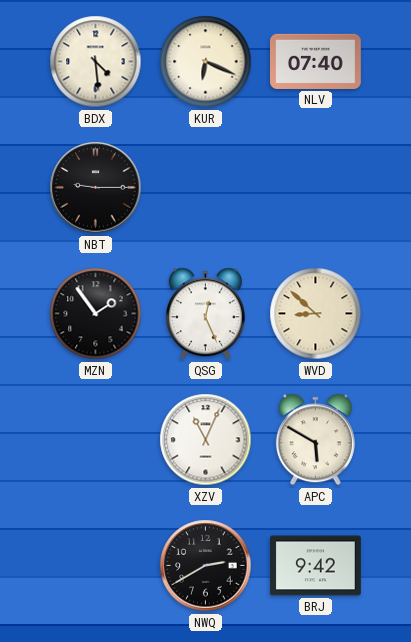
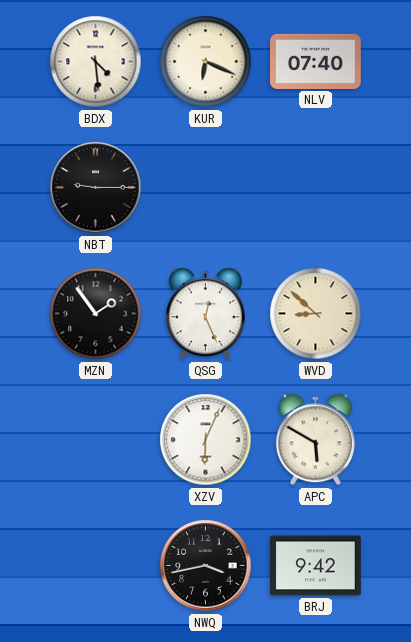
XZV: 11:04 -> 6:04 (206, 440)
NWQ: 2:40 -> 3:43 (206, 566)
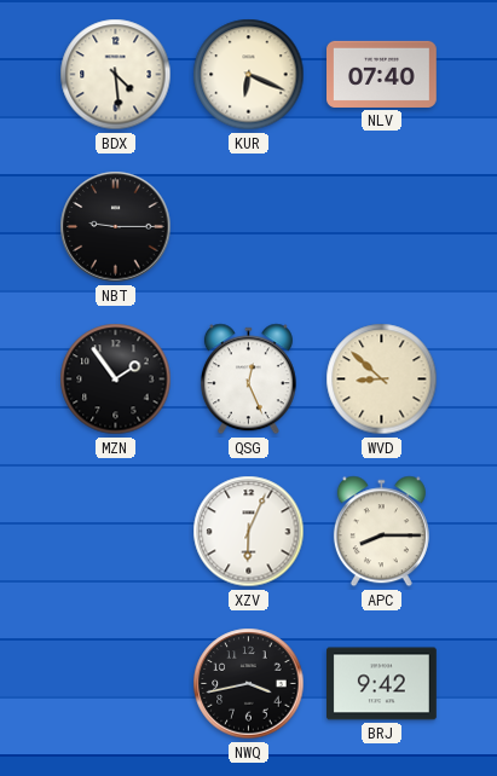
APC: 5:50 -> 8:15 (381, 532)
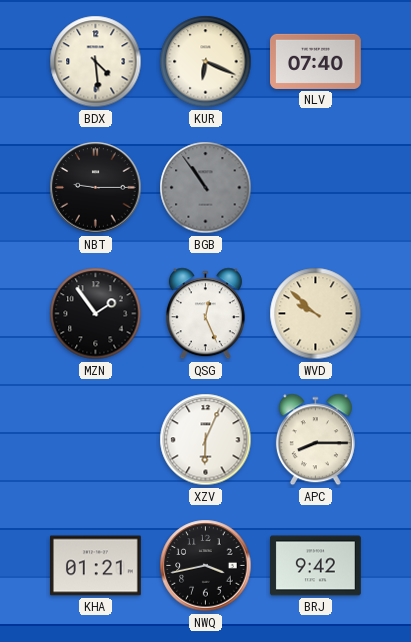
BGB: none -> 10:54 (206, 188)
WVD: 8:52 -> 9:52 (316, 314)
KHA: none -> 01:21 (96, 566)
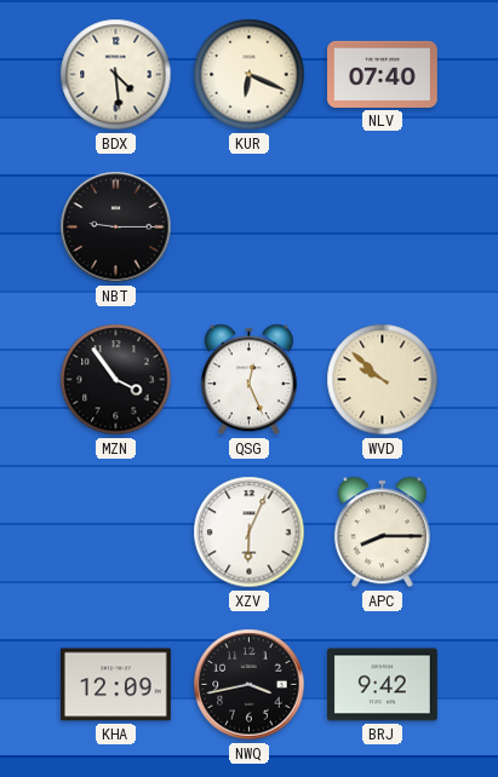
BGB: 10:54 -> none (206, 188)
MZN: 1:54 -> 3:54 (116, 380)
KHA: 01:21 -> 12:09 (116, 685)
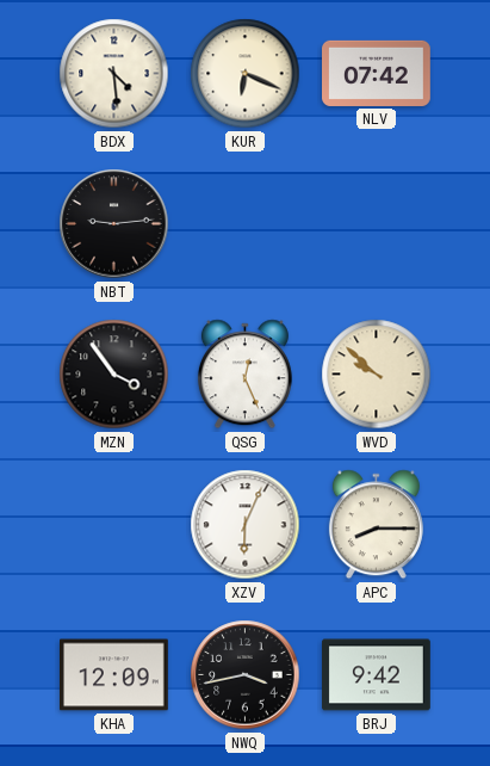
NLV: 07:40 -> 07:42 (377, 73)
NBT: 9:15 -> 9:14 (114, 224)
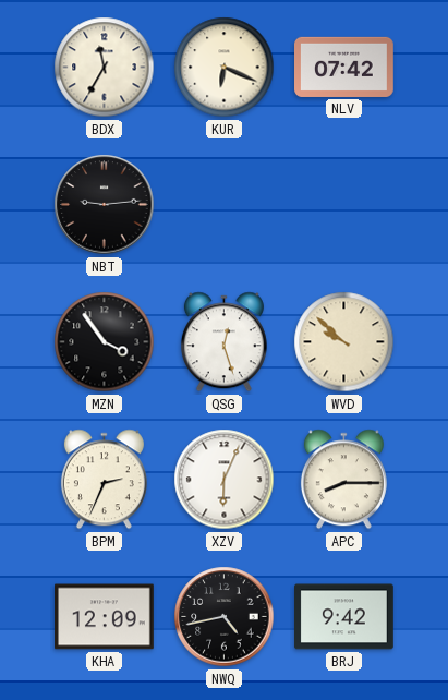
BDX: 4:29 -> 11:35 (105, 68)
QSG: 12:26 -> 12:27 (223, 342)
BPM: none -> 2:34 (104, 480)
NWQ: 3:43 -> 4:43 (225, 617)
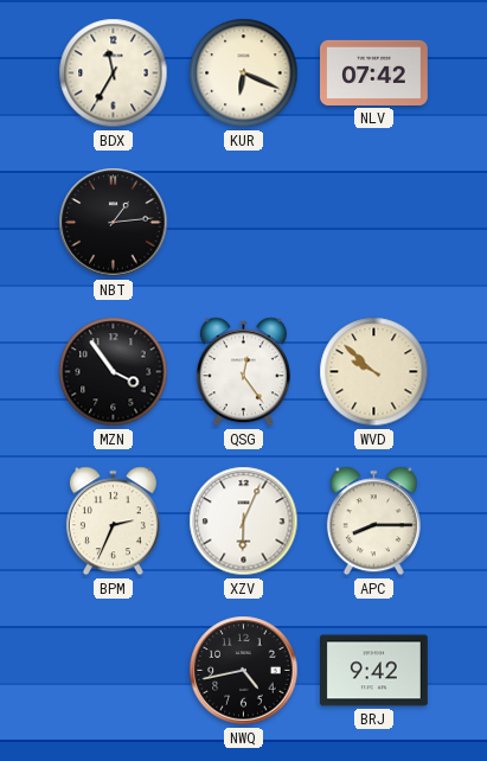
NBT: 9:14 -> 1:14 (114, 223)
QSG: 12:27 -> 12:24 (243, 372)
KHA: 12:09 -> none (105, 617)
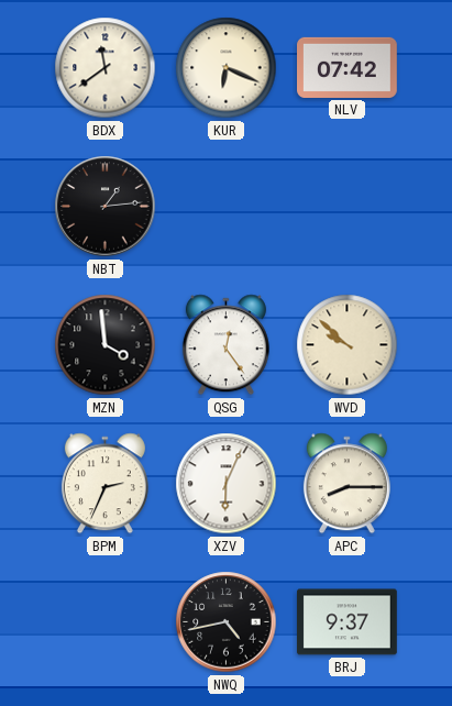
BDX: 11:35 -> 11:39 (106, 68)
MZN: 3:54 -> 3:59 (106, 345)
BRJ: 9:42 -> 9:37 (348, 622)
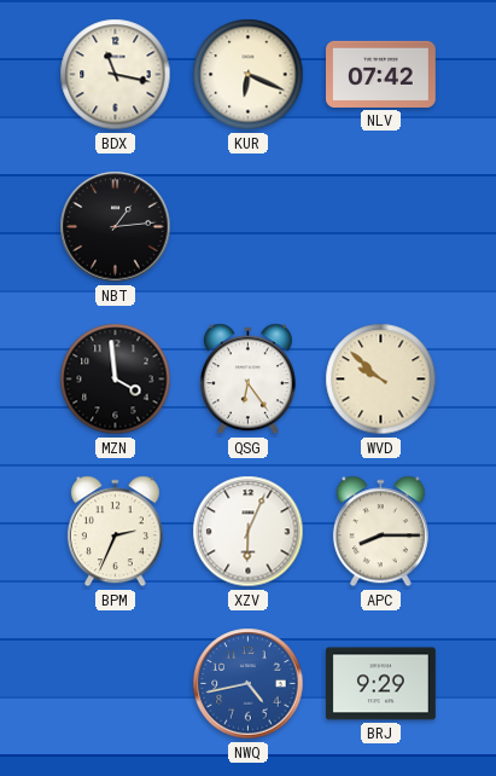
BDX: 11:39 -> 11:17 (116, 75)
QSG: 12:24 -> 6:24 (247, 380)
NWQ dial: black -> blue (249, 684)
BRJ: 9:37 -> 9:29 (381, 684)
